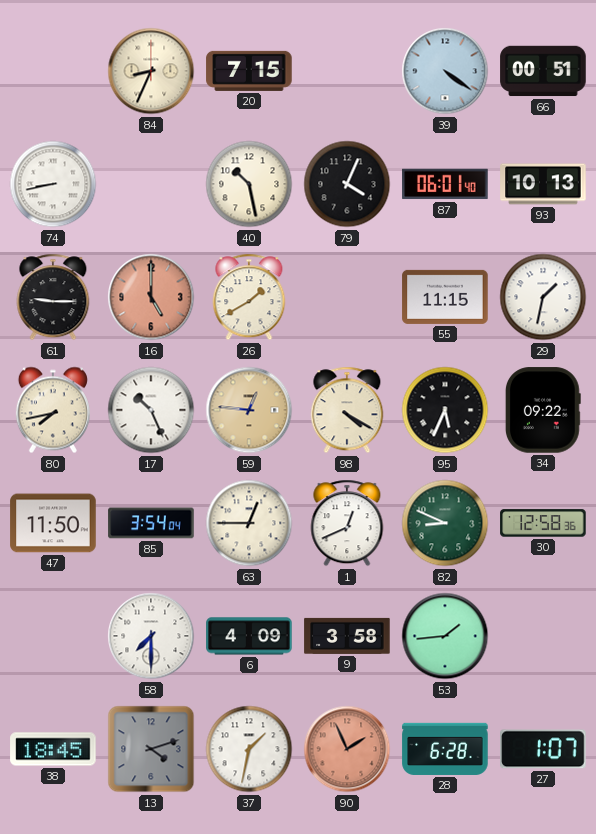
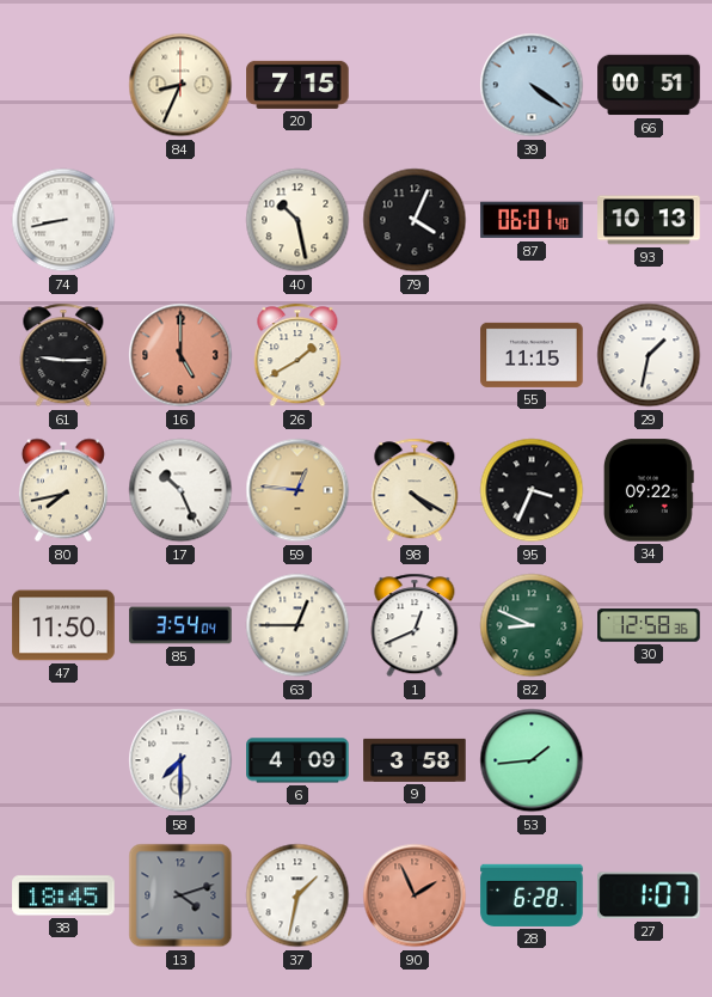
95: 5:34 -> 3:34 (532, 490)
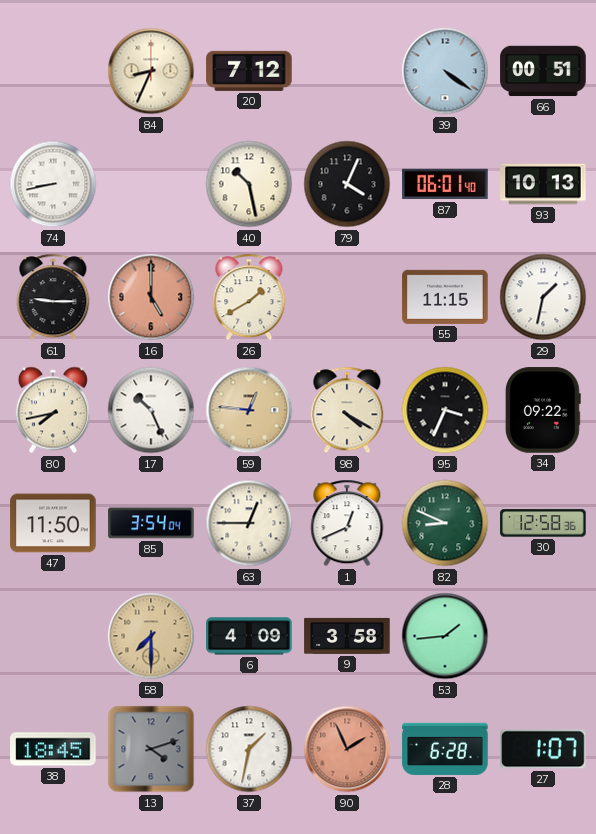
20: 7:15 -> 7:12 (249, 71)
58 dial: white -> champagne (151, 636)
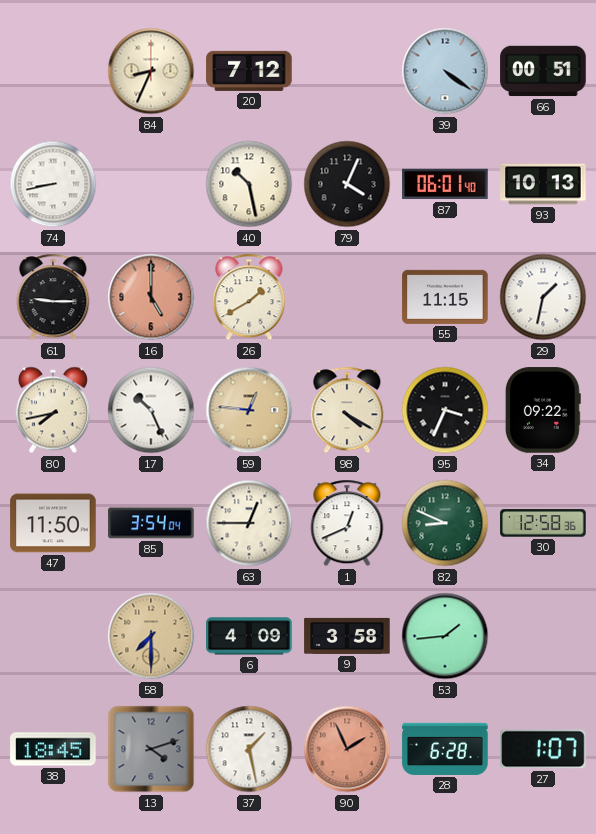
37: 1:32 -> 1:28 (249, 749)
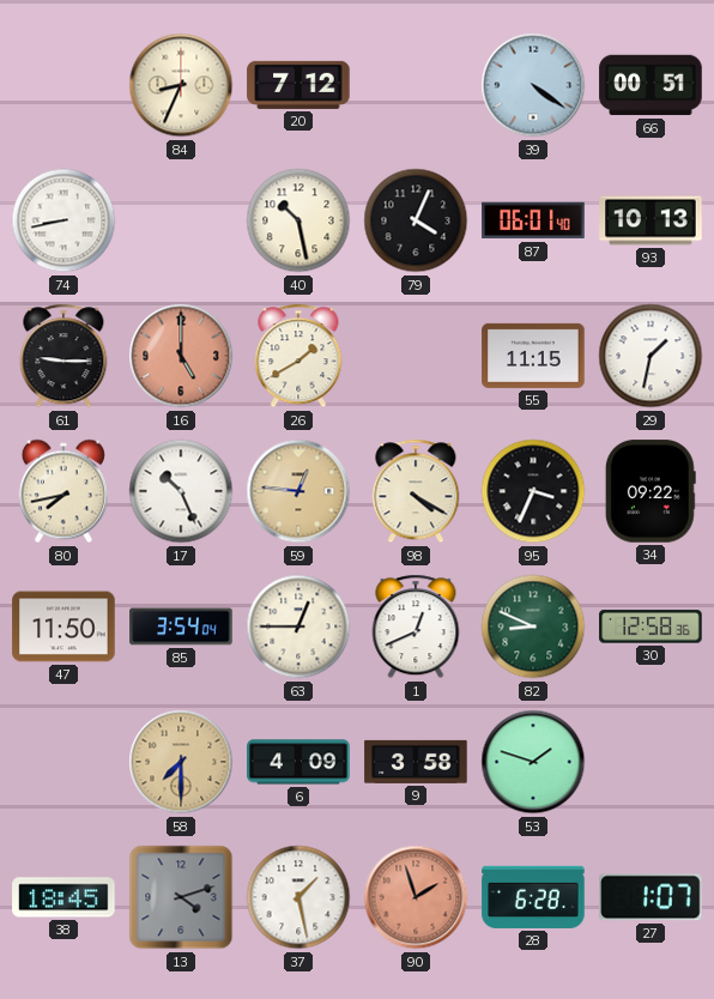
53: 1:44 -> 1:48 (533, 762)
90: 1:56 -> 1:57 (416, 897)
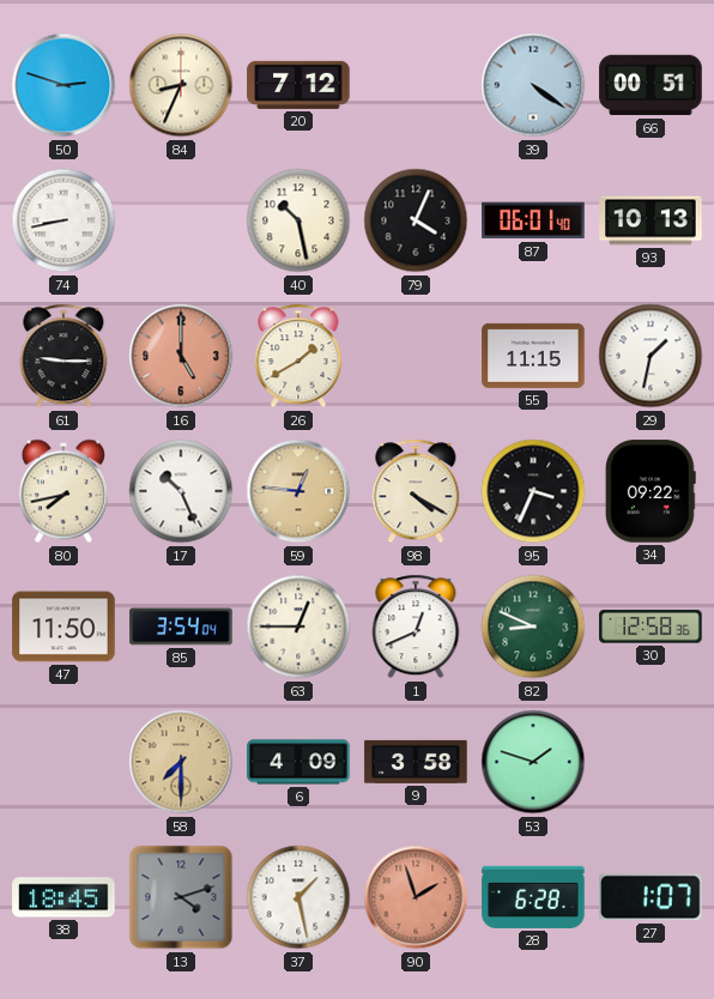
50: none -> 2:48 (63, 85)
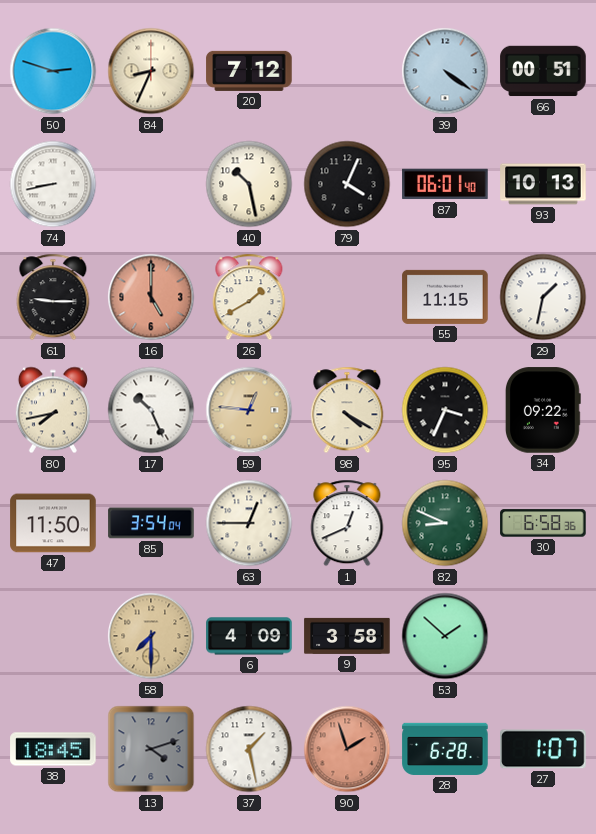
30: 12:58 -> 6:58 (543, 523)
53: 1:48 -> 1:52 (445, 636)
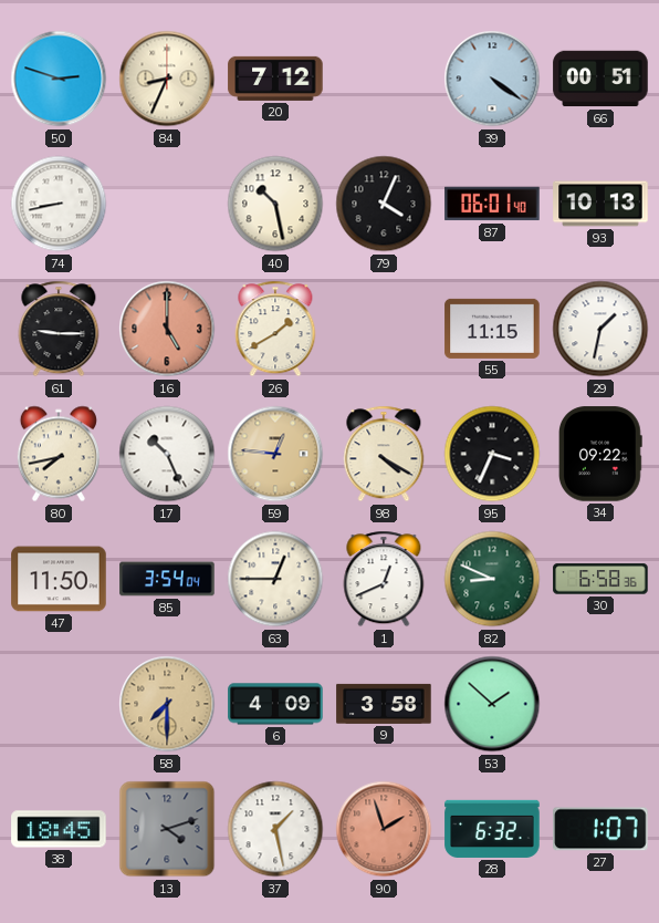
28: 6:28 -> 6:32 (492, 829)
